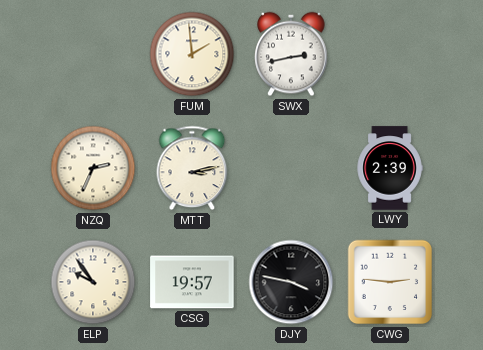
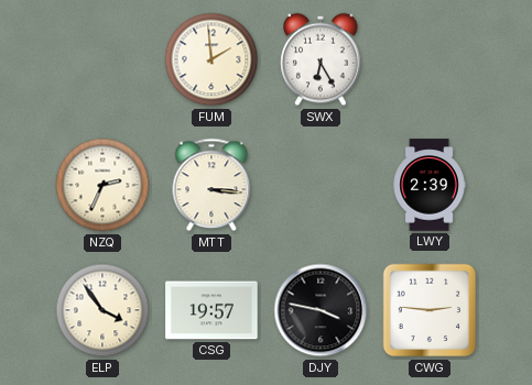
SWX: 2:43 -> 6:25 (321, 59)
MTT: 3:13 -> 3:16 (211, 185)
ELP: 9:54 -> 3:54 (102, 310)
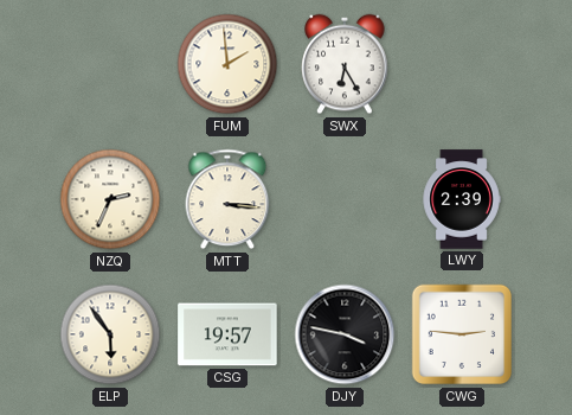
ELP: 3:54 -> 5:54 (110, 334)
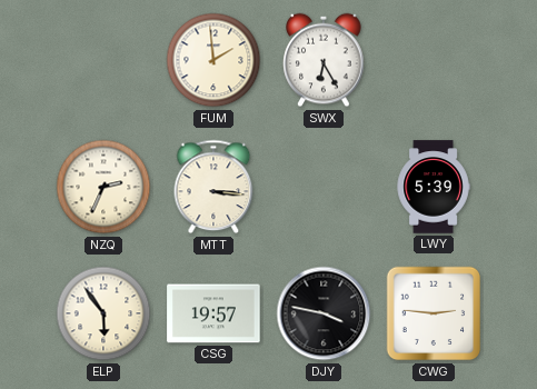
LWY: 2:39 -> 5:39 (434, 187)
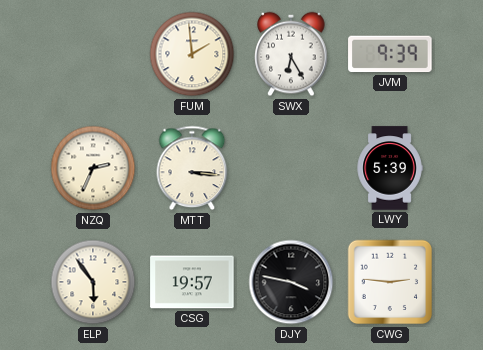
JVM: none -> 9:39 (390, 54)
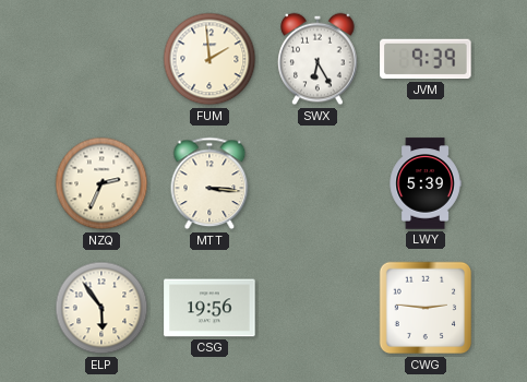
CSG: 19:57 -> 19:56 (209, 308)
DJY: 3:47 -> none (291, 282)
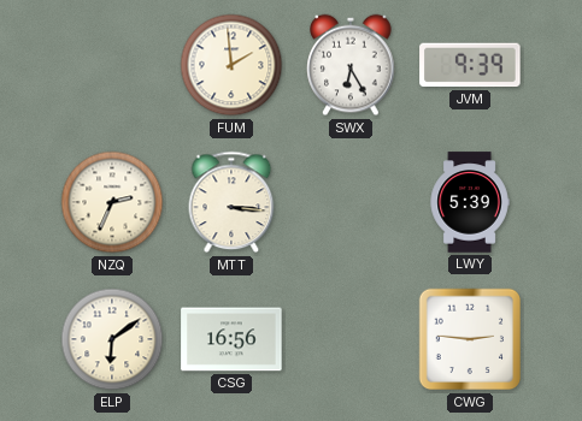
ELP: 5:54 -> 6:09 (112, 339)
CSG: 19:56 -> 16:56 (231, 339)
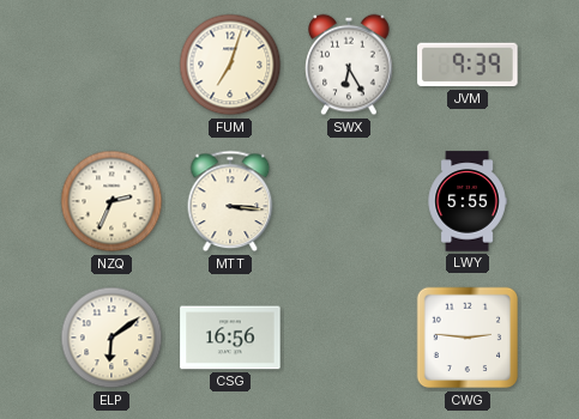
FUM: 1:59 -> 7:03 (230, 65)
LWY: 5:39 -> 5:55 (468, 201)
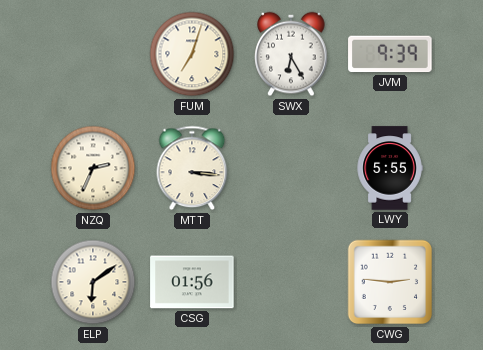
CSG: 16:56 -> 01:56 (192, 282)
